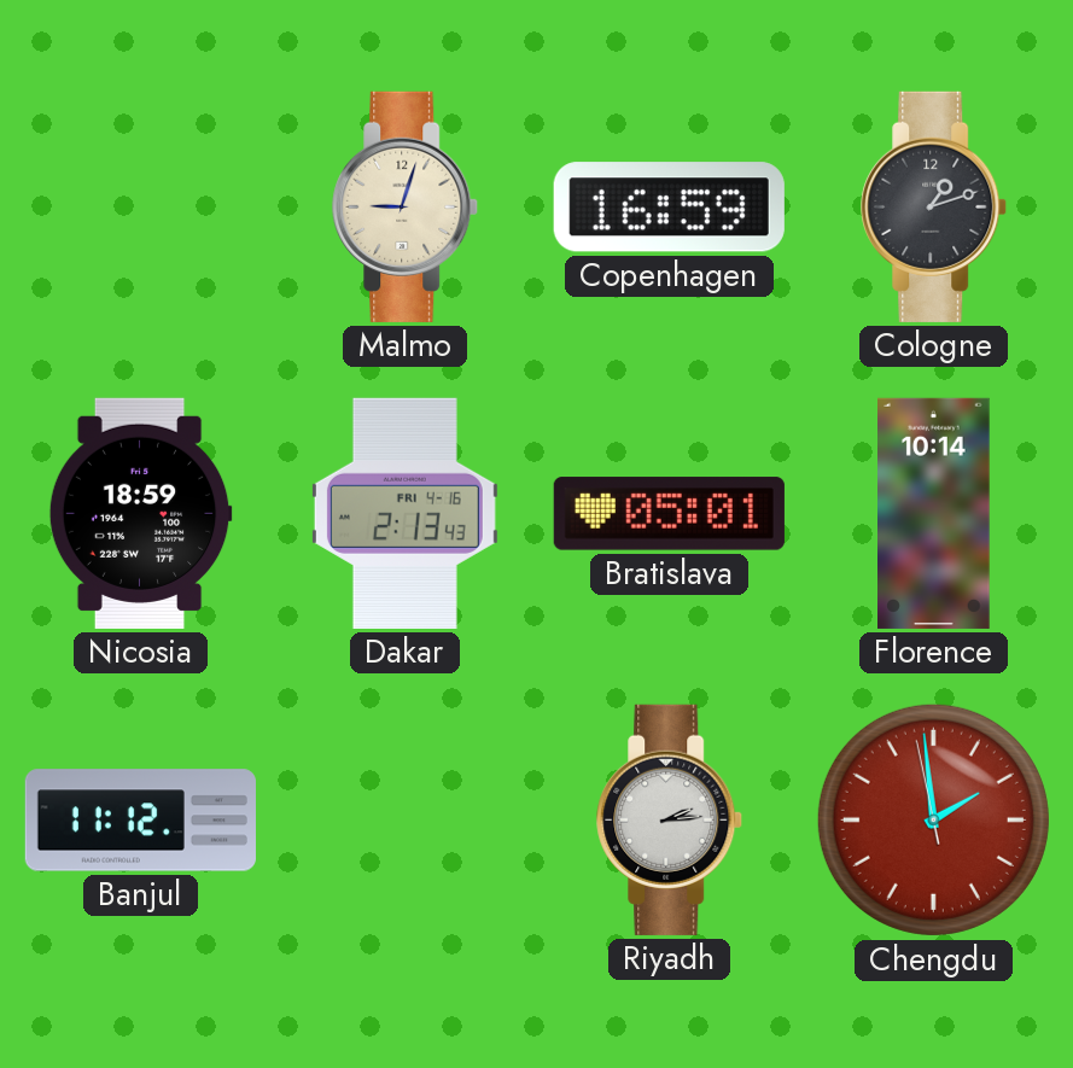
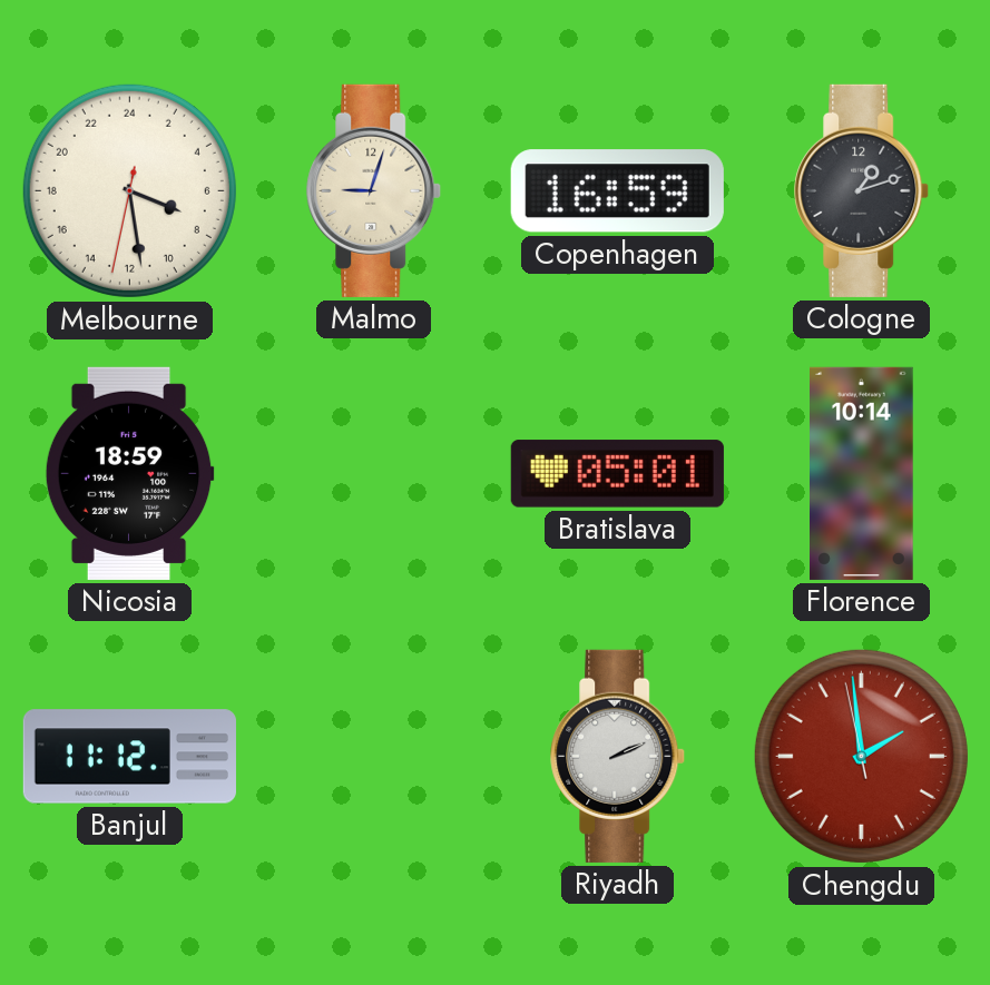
Melbourne: none -> 7:28 (129, 190)
Dakar: 2:13 -> none (404, 513)
Riyadh: 2:14 -> 2:11 (618, 756)
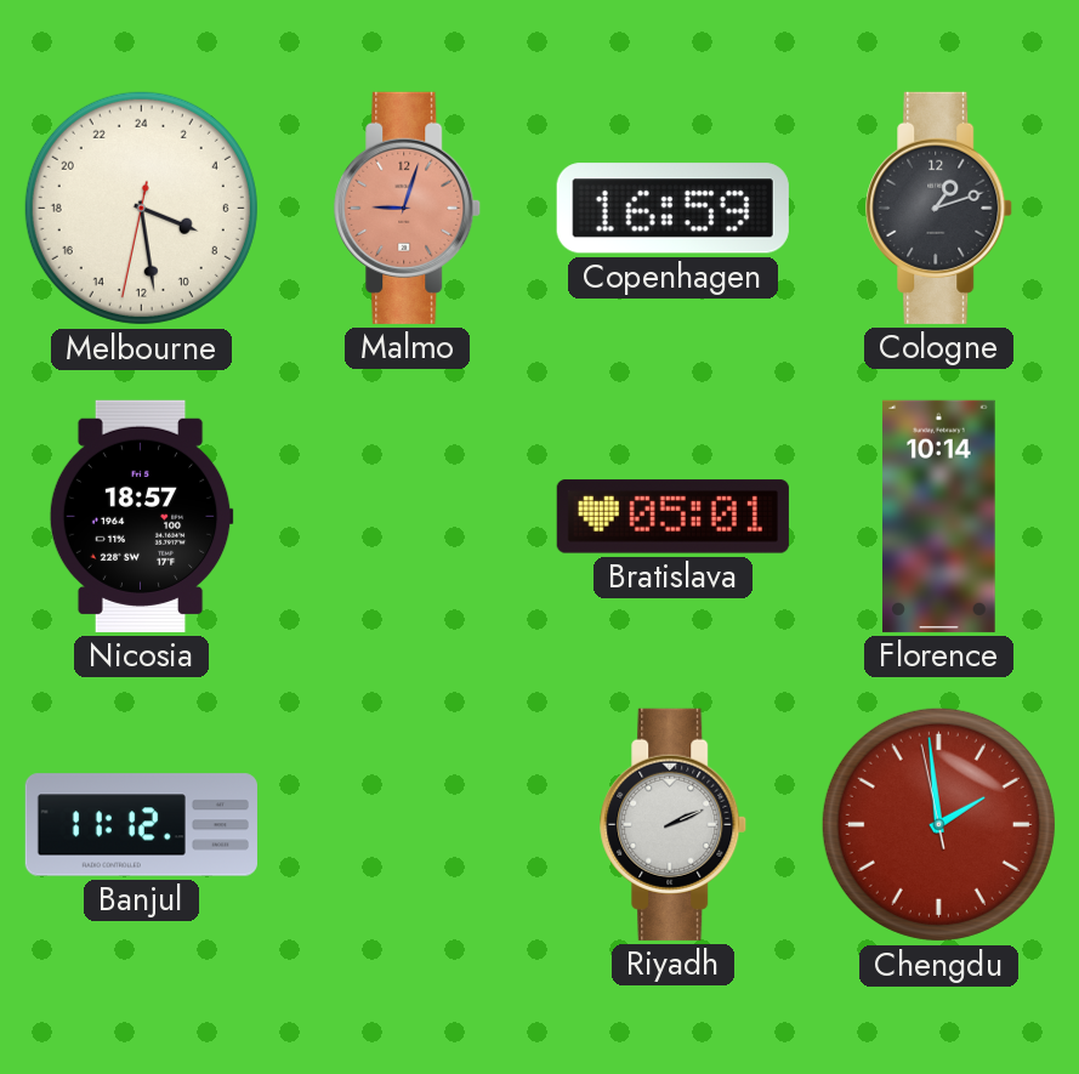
Malmo dial: cream -> salmon (408, 208)
Nicosia: 18:59 -> 18:57 (141, 516)
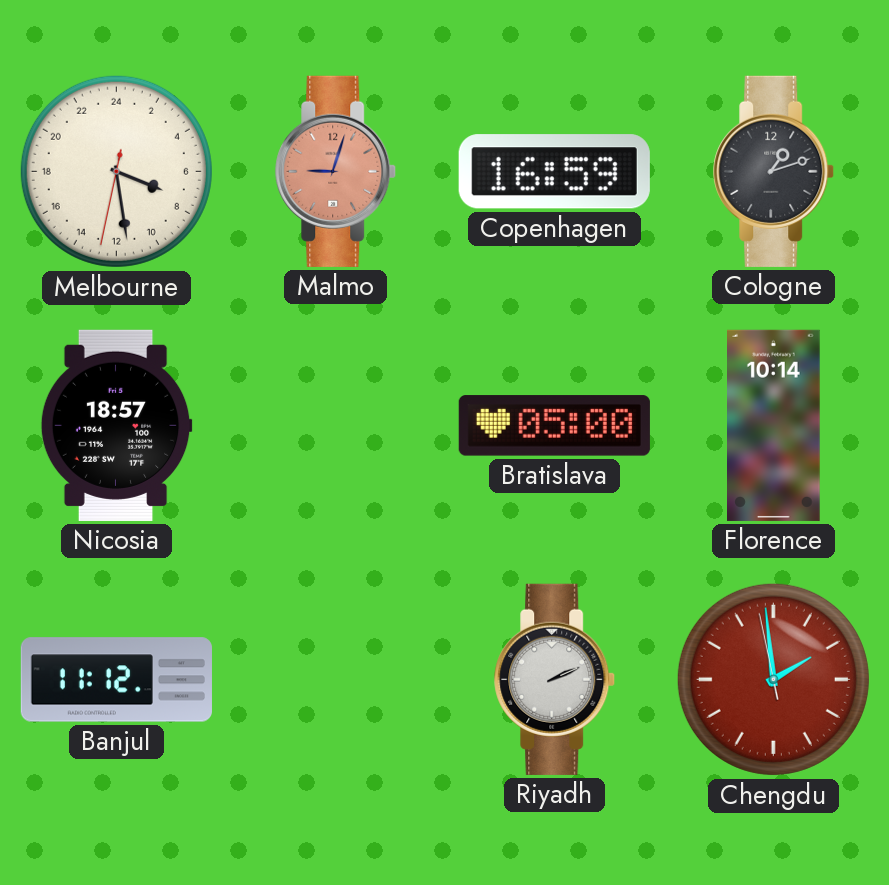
Bratislava: 05:01 -> 05:00 (554, 426)
